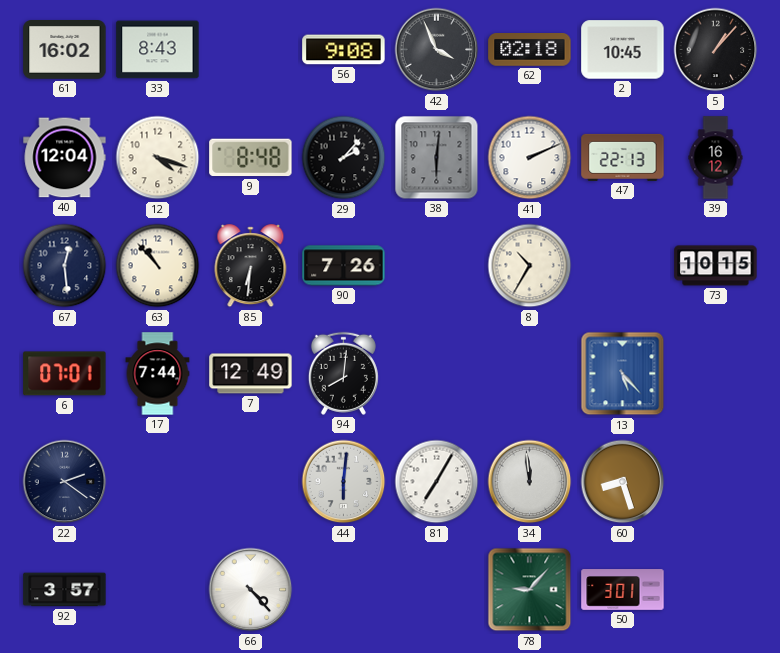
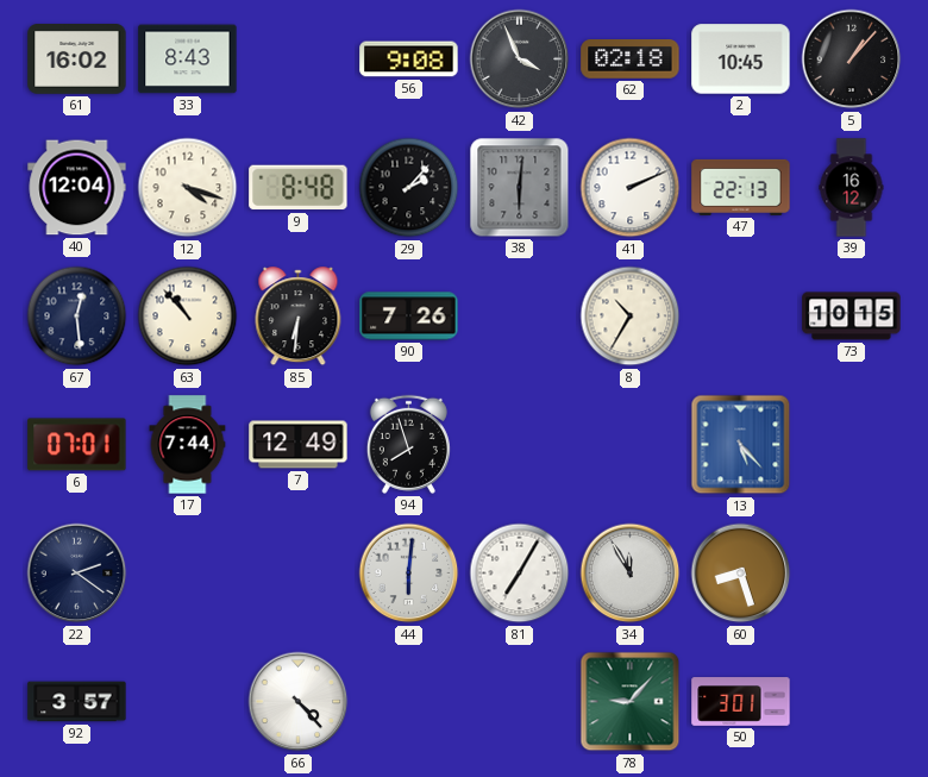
94: 8:01 -> 7:57 (408, 444)
34: 11:59 -> 11:55 (631, 574)
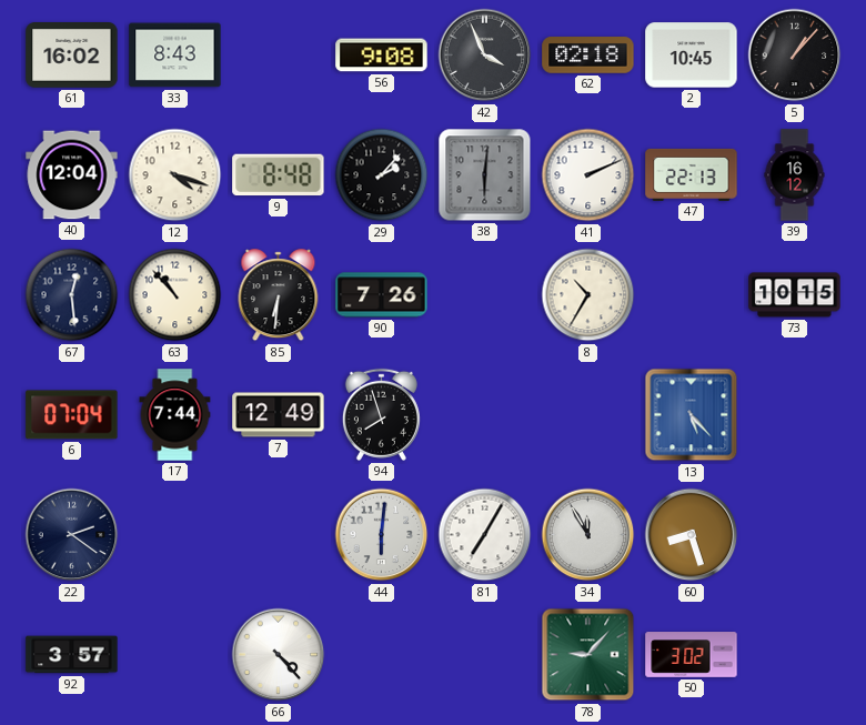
6: 07:01 -> 07:04 (72, 415)
50: 3:01 -> 3:02 (692, 655)
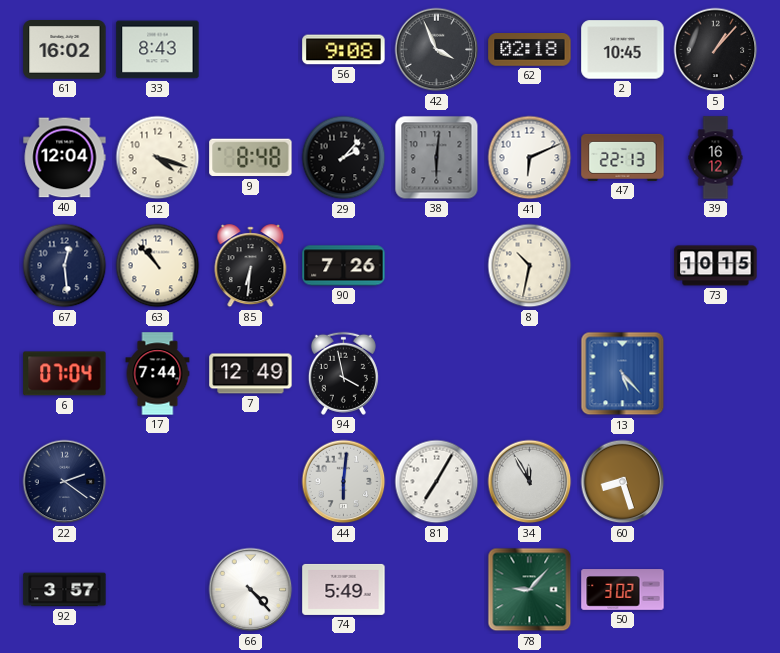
41: 2:11 -> 6:11 (530, 158)
8: 10:35 -> 10:32 (530, 266)
94: 7:57 -> 3:58 (343, 373)
74: none -> 5:49 (344, 589)
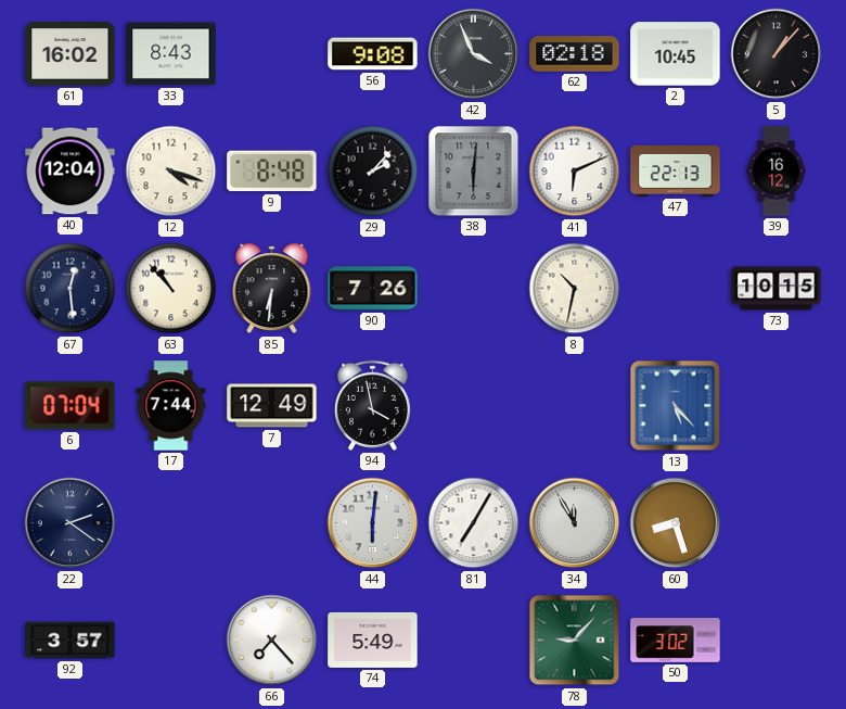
66: 4:23 -> 7:23 (272, 641)
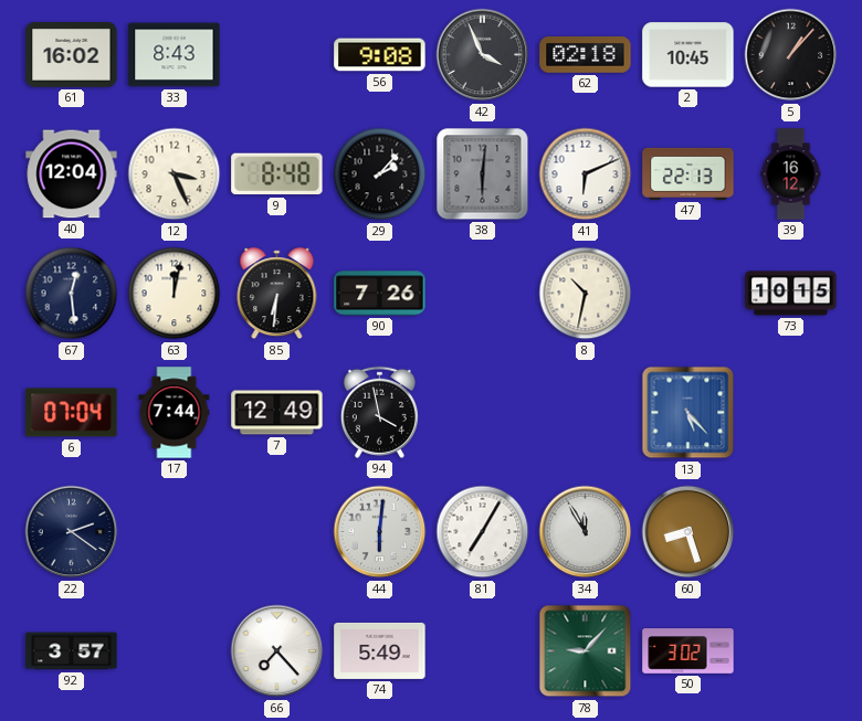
12: 4:18 -> 3:26 (175, 174)
63: 10:53 -> 12:02 (175, 294)
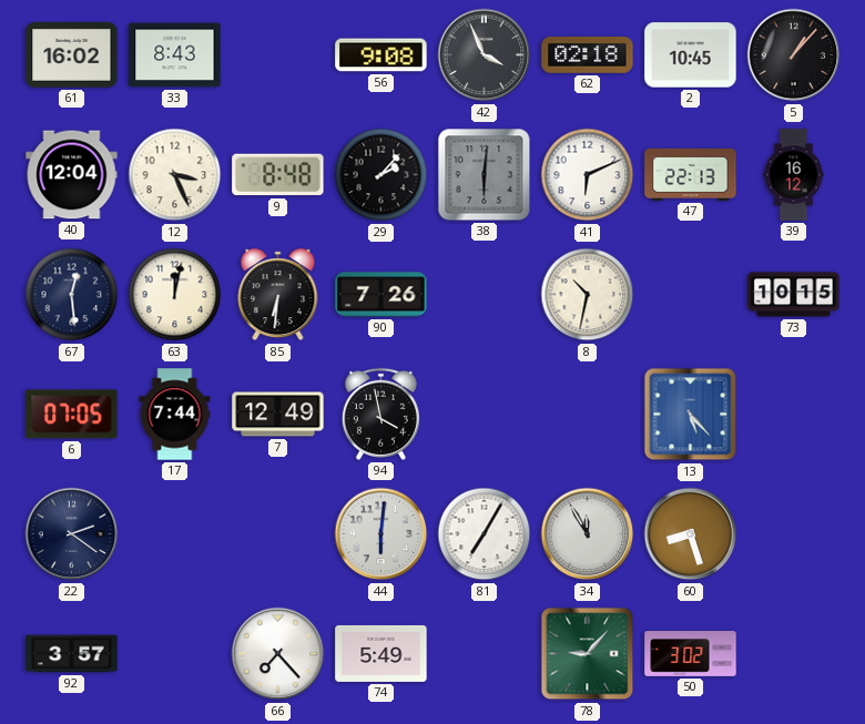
6: 07:04 -> 07:05 (72, 415)
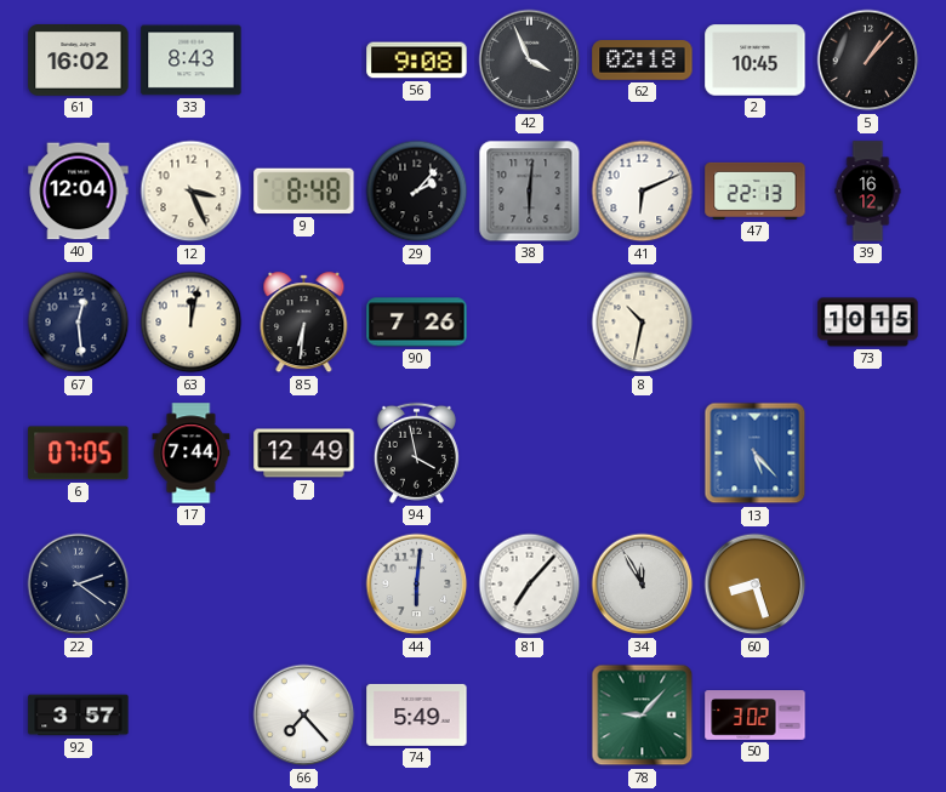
81: 7:05 -> 7:07 (530, 585)
